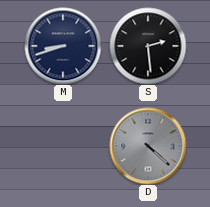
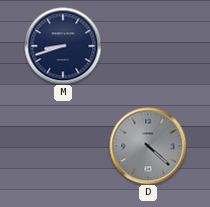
S: 2:29 -> none (148, 46)
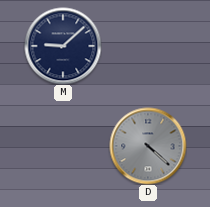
M: 8:42 -> 9:08 (63, 46)
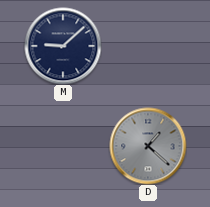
D: 4:22 -> 1:22 (148, 146)
